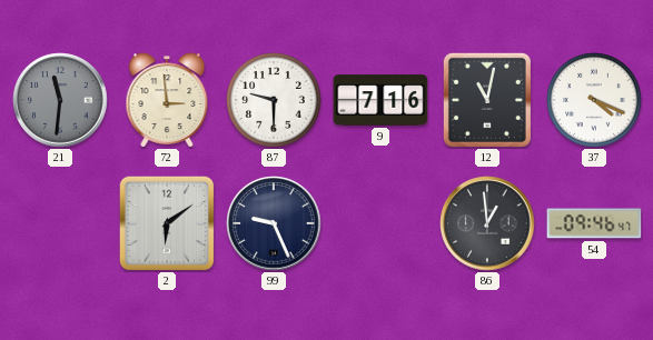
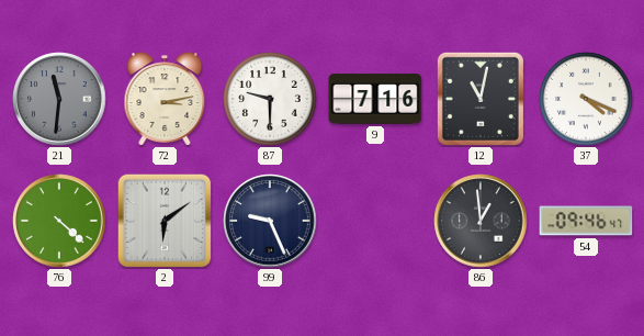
72: 2:59 -> 3:13 (165, 99)
76: none -> 4:22 (59, 221)
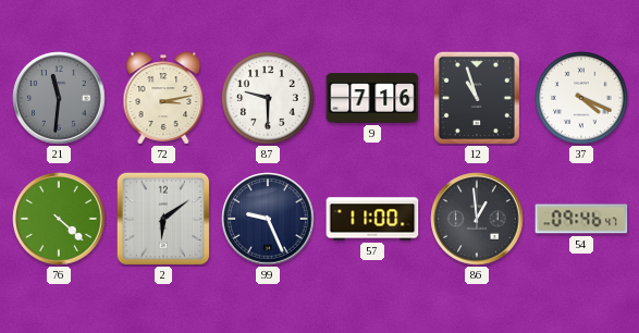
12: 11:02 -> 10:57 (477, 98)
57: none -> 11:00 (372, 219)
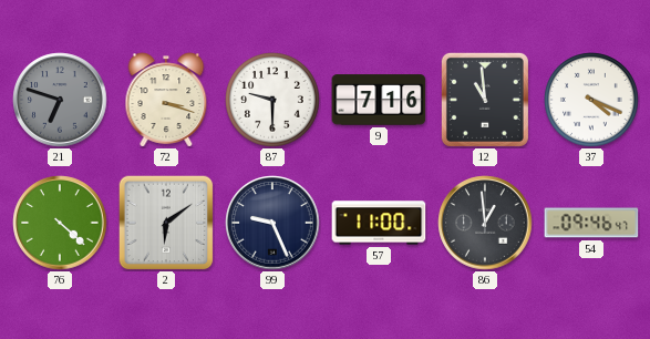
21: 11:31 -> 6:48 (60, 100)
72: 3:13 -> 3:18 (166, 100)
12: 10:57 -> 10:59 (485, 100)
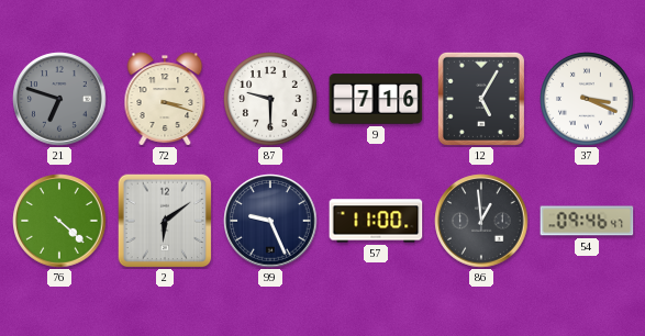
12: 10:59 -> 5:05 (481, 99)
37: 4:19 -> 3:19 (588, 100)
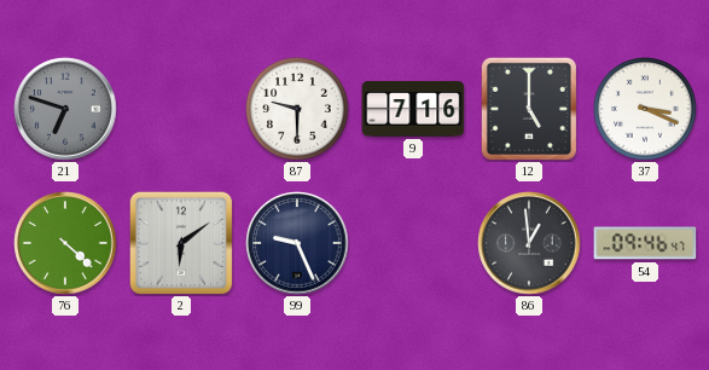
72: 3:18 -> none (165, 99)
12: 5:05 -> 5:00 (529, 109)
57: 11:00 -> none (376, 221)
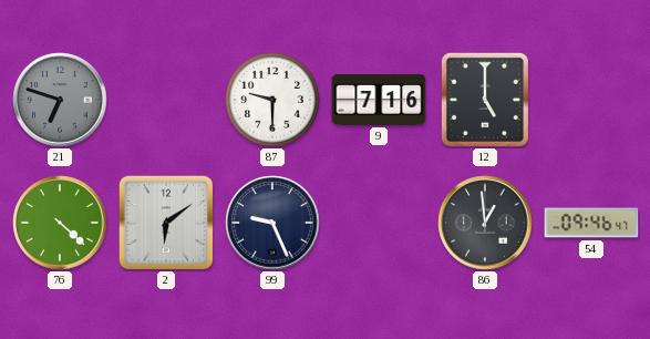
37: 3:19 -> none (646, 110)
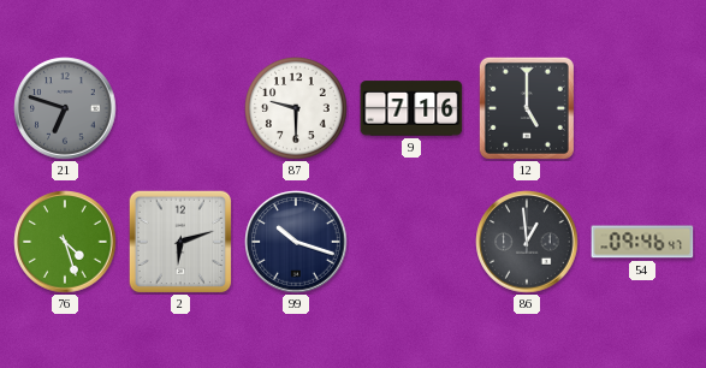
76: 4:22 -> 4:27 (65, 242)
2: 6:09 -> 6:12 (180, 242)
99: 9:26 -> 10:18 (296, 242)
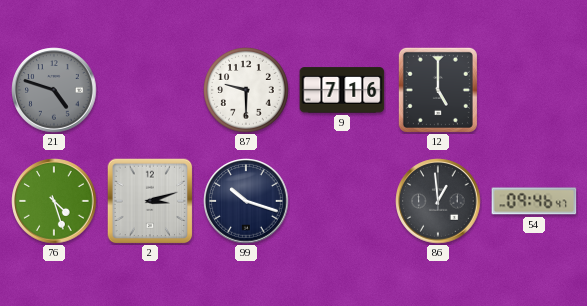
21: 6:48 -> 4:48 (54, 90)
2: 6:12 -> 3:12 (150, 201)
